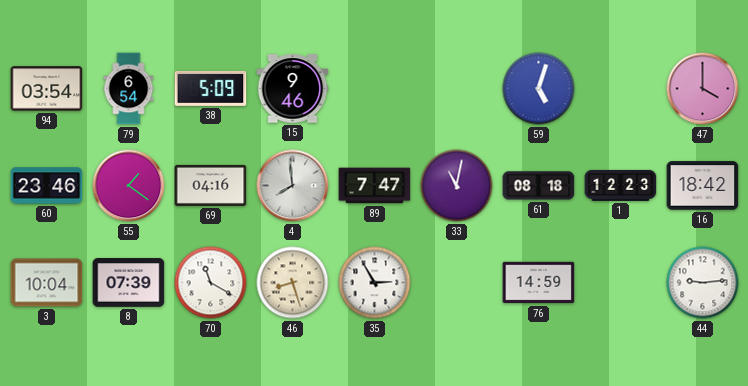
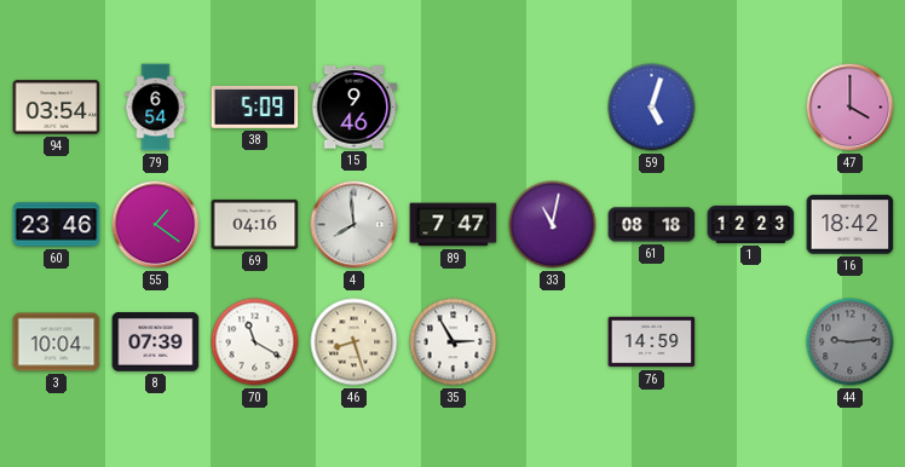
44 dial: white -> grey (851, 342)
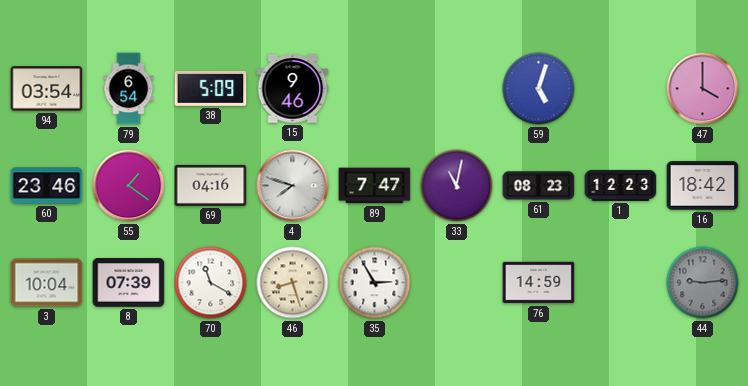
4: 7:59 -> 7:48 (293, 186)
61: 08:18 -> 08:23 (539, 186)
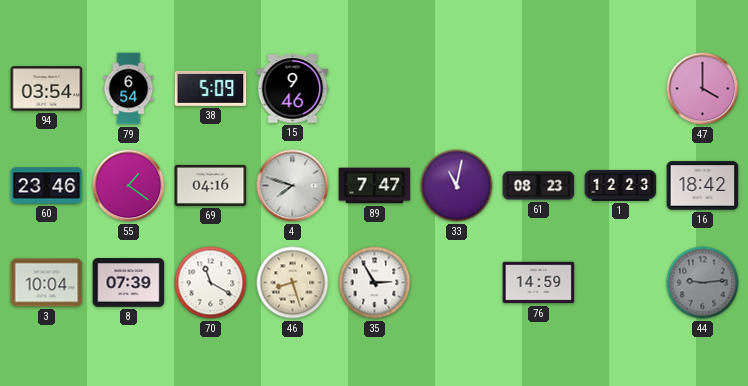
59: 5:03 -> none (539, 89)
